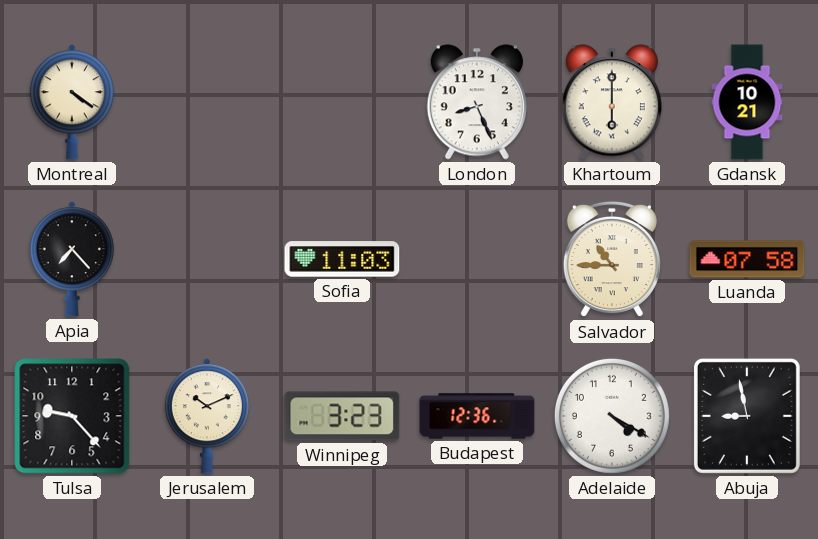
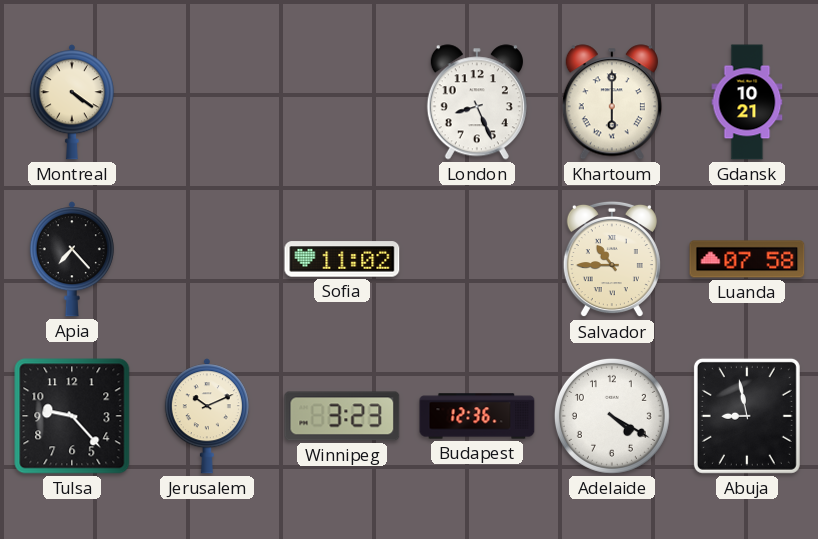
Sofia: 11:03 -> 11:02 (342, 259)
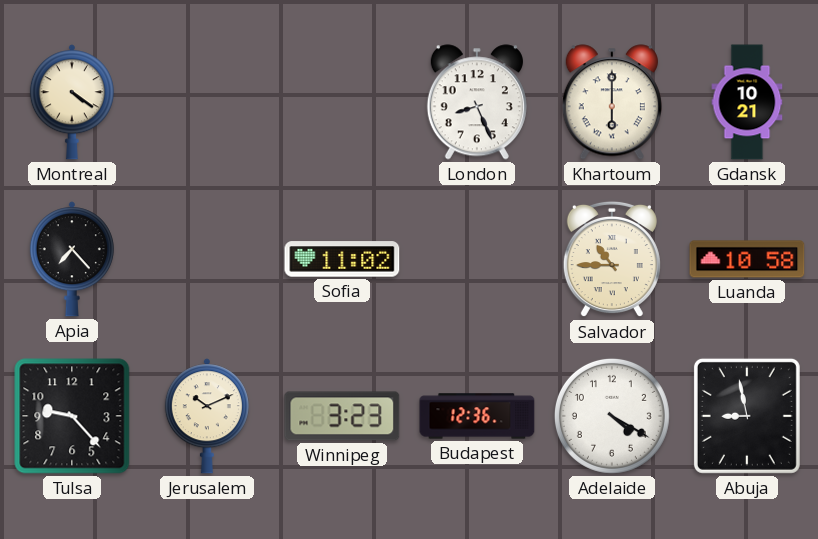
Luanda: 07:58 -> 10:58 (747, 259)
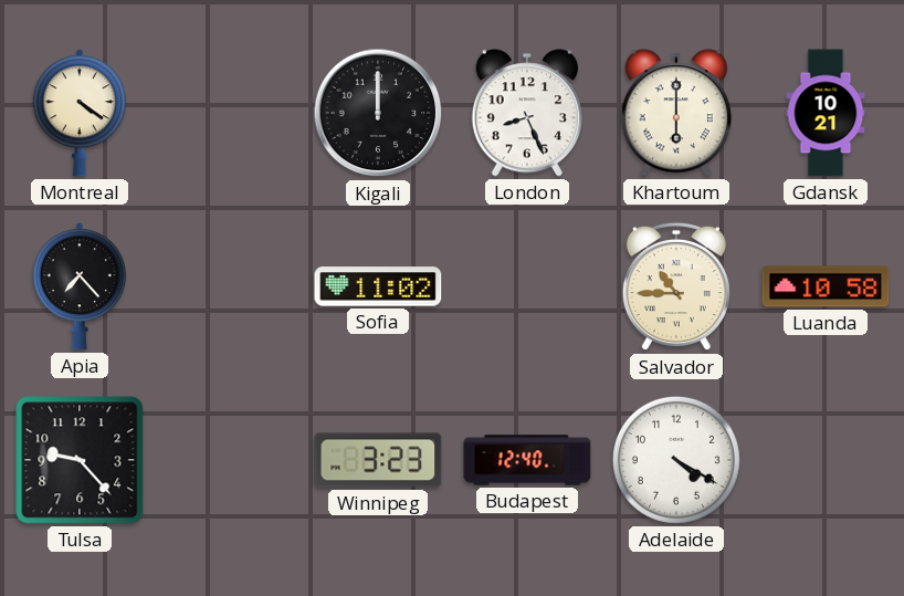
Kigali: none -> 12:00 (378, 113)
Jerusalem: 10:11 -> none (207, 416)
Budapest: 12:36 -> 12:40 (527, 460)
Abuja: 8:58 -> none (747, 416)
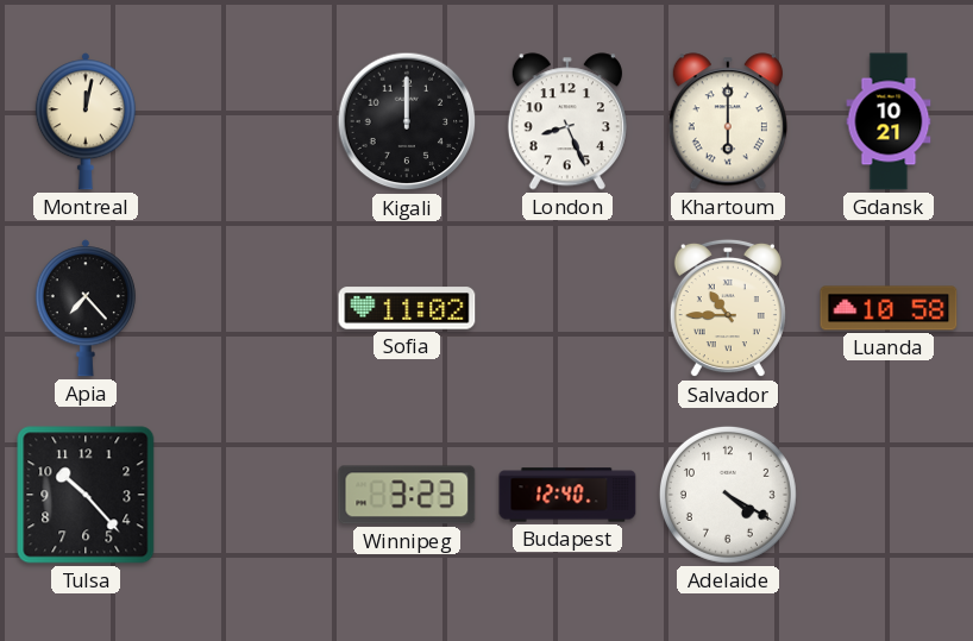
Montreal: 4:21 -> 12:02 (86, 121)
Tulsa: 9:23 -> 10:23 (86, 495)
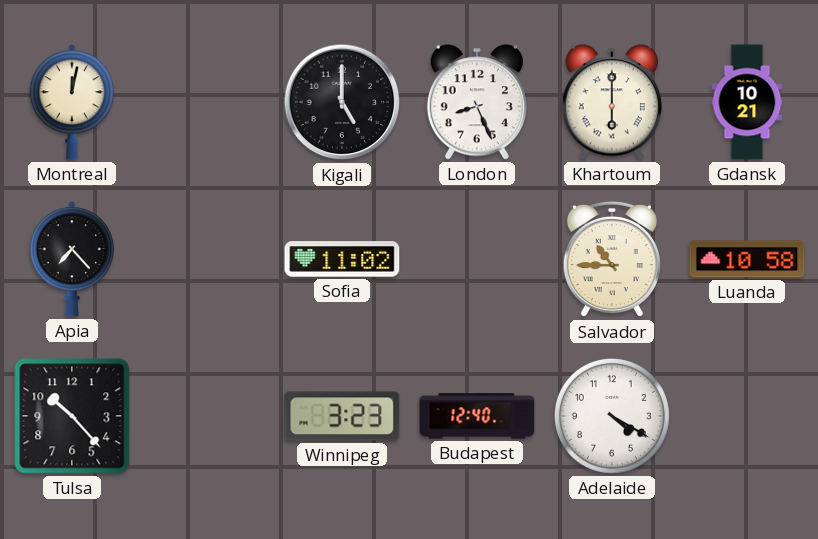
Kigali: 12:00 -> 5:00 (342, 102)
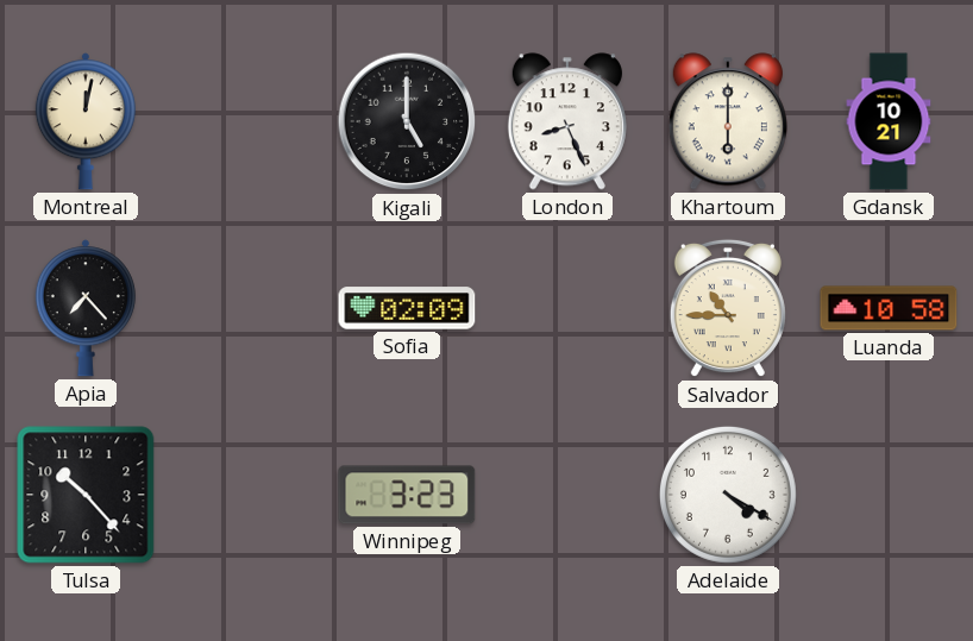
Sofia: 11:02 -> 02:09 (407, 308)
Budapest: 12:40 -> none (477, 416)
